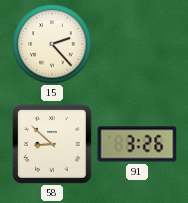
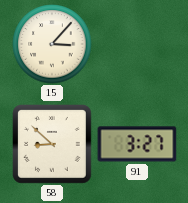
15: 2:23 -> 3:07 (52, 44)
91: 3:26 -> 3:27 (137, 144)
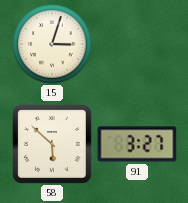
15: 3:07 -> 3:03 (52, 44)
58: 8:52 -> 5:52 (53, 145)
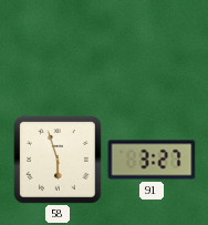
15: 3:03 -> none (52, 44)
58: 5:52 -> 5:57 (59, 161)
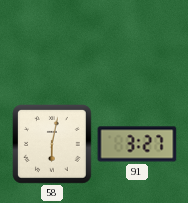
58: 5:57 -> 6:02 (53, 145)
